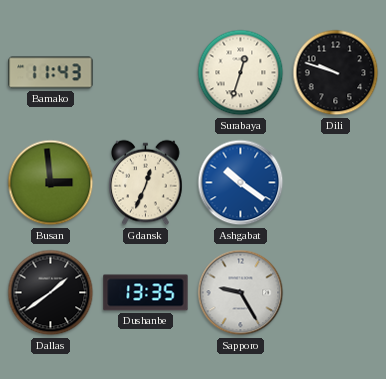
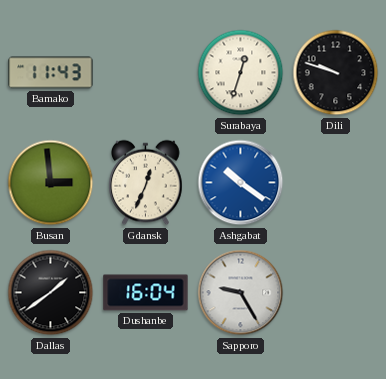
Dushanbe: 13:35 -> 16:04 (146, 293)
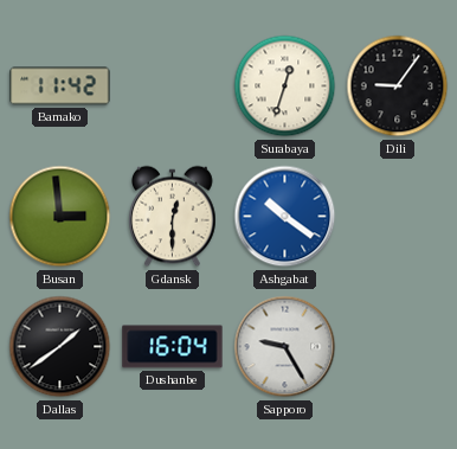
Bamako: 11:43 -> 11:42 (60, 86)
Dili: 9:48 -> 9:06 (398, 86)
Gdansk: 12:34 -> 12:30 (173, 217)
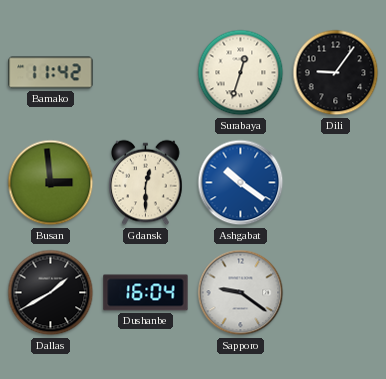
Dallas: 1:39 -> 1:40 (51, 293)
Sapporo: 9:25 -> 9:21 (241, 293)
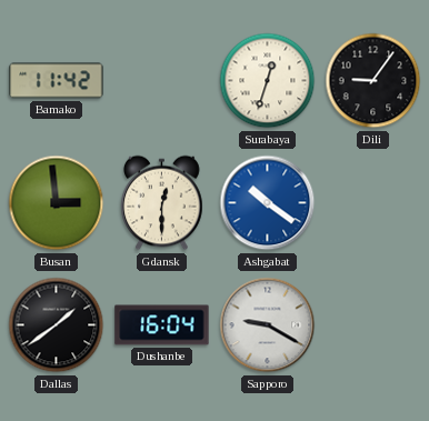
Dallas: 1:40 -> 1:39 (57, 325)
Sapporo: 9:21 -> 9:20 (268, 325)
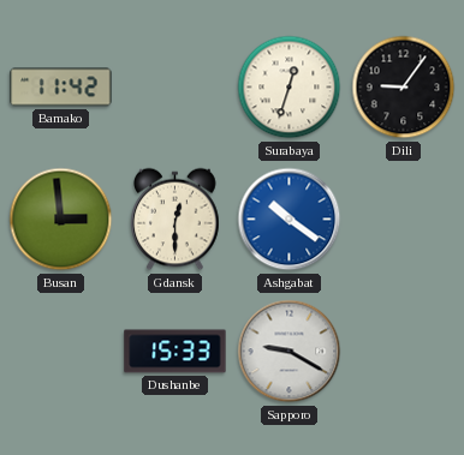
Dallas: 1:39 -> none (57, 325)
Dushanbe: 16:04 -> 15:33 (176, 352)
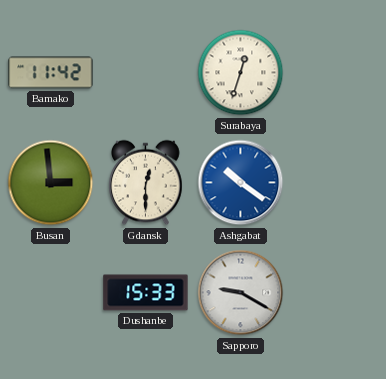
Dili: 9:06 -> none (404, 88)
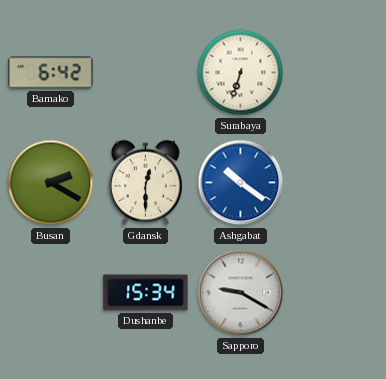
Bamako: 11:42 -> 6:42 (51, 73)
Surabaya: 12:33 -> 6:33 (241, 73)
Busan: 2:59 -> 2:20 (51, 183)
Dushanbe: 15:33 -> 15:34 (146, 293)
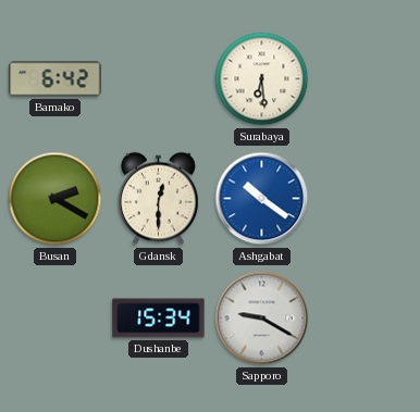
Surabaya: 6:33 -> 6:29 (262, 79)
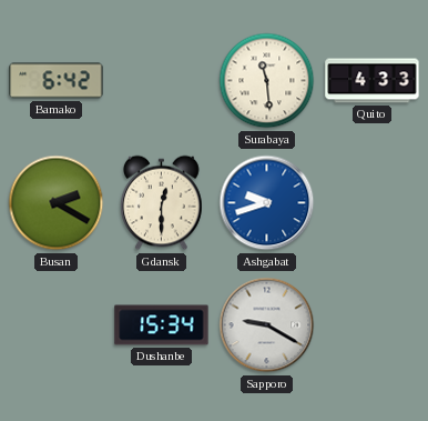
Surabaya: 6:29 -> 11:29 (267, 81)
Quito: none -> 4:33 (373, 81)
Ashgabat: 10:21 -> 9:42 (267, 203)
